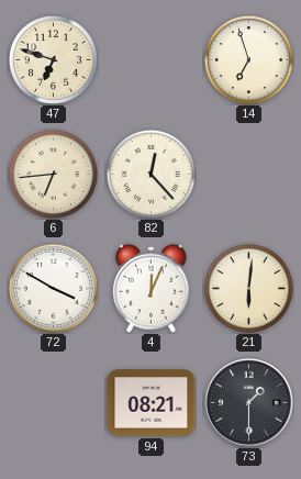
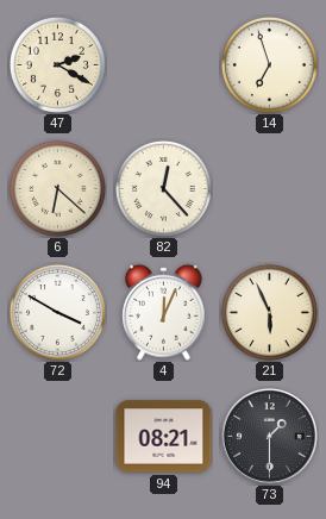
47: 6:48 -> 2:20 (57, 64)
6: 6:44 -> 6:22 (57, 188)
21: 6:01 -> 5:56 (269, 312)
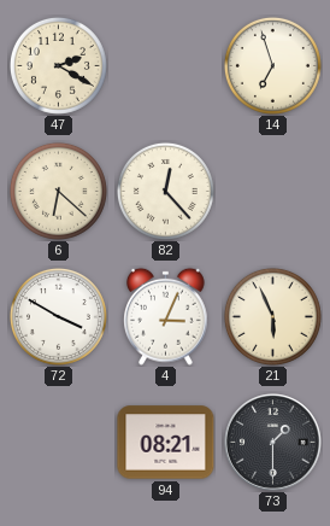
4: 12:04 -> 3:04 (166, 316)
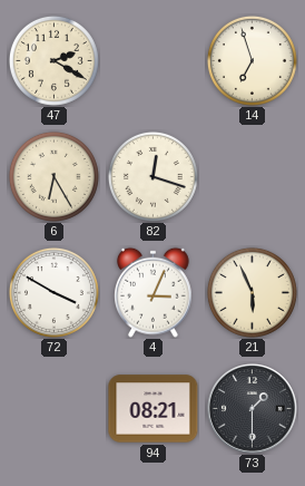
6: 6:22 -> 6:25 (53, 176)
82: 12:23 -> 12:18 (152, 176)
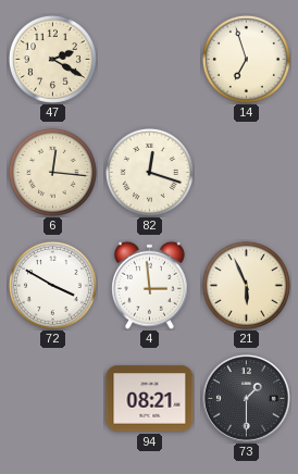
6: 6:25 -> 12:16 (52, 172)
4: 3:04 -> 2:59 (150, 285)
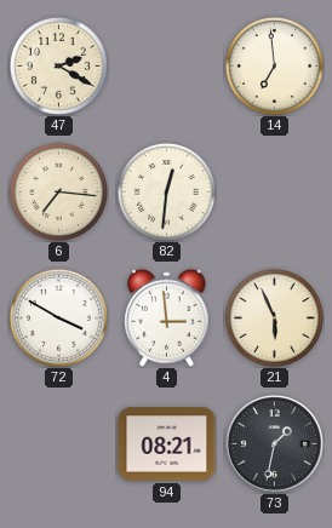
14: 6:57 -> 6:59 (274, 65)
6: 12:16 -> 7:16 (58, 191)
82: 12:18 -> 12:31 (166, 191)
73: 1:30 -> 1:32 (275, 444)
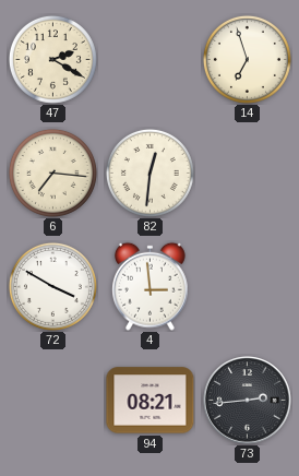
14: 6:59 -> 6:57 (247, 59)
21: 5:56 -> none (274, 317)
73: 1:32 -> 2:44 (248, 401)
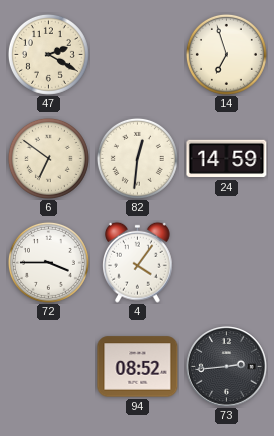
6: 7:16 -> 6:51 (48, 158)
24: none -> 14:59 (227, 159)
72: 3:50 -> 3:45 (48, 262)
4: 2:59 -> 4:06 (138, 262)
94: 08:21 -> 08:52 (138, 367)
